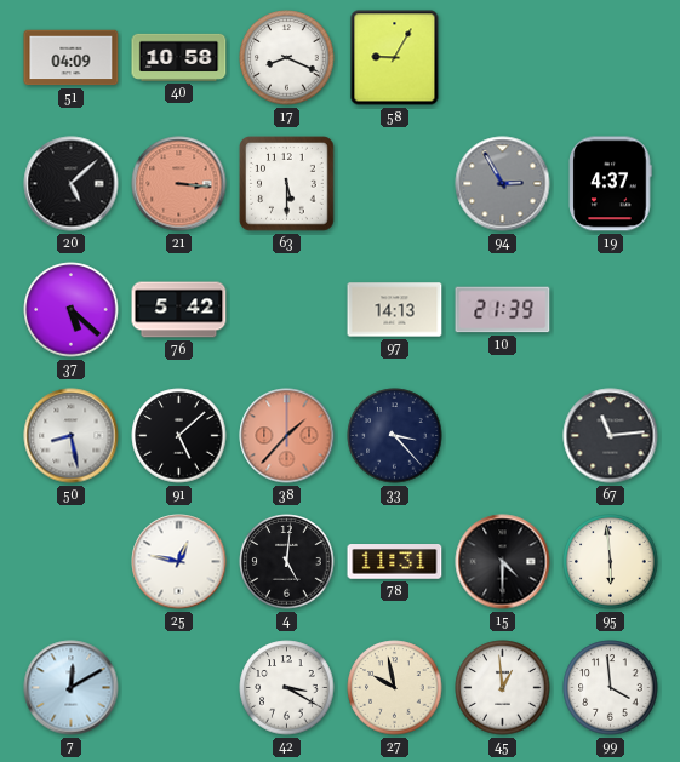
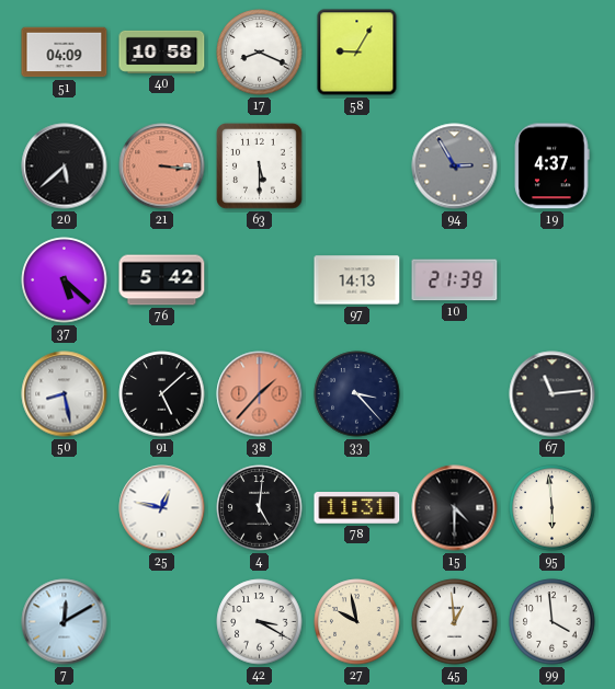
20: 5:08 -> 5:38 (65, 166)
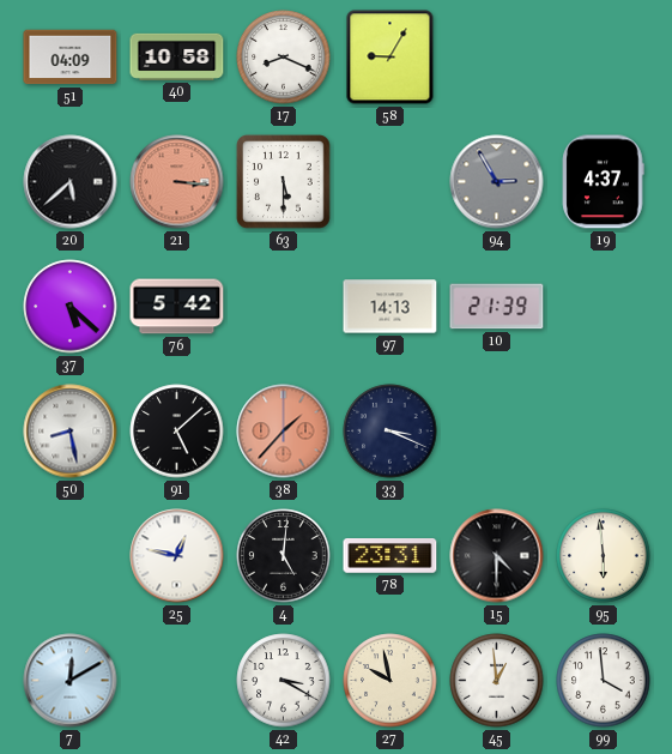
33: 3:23 -> 3:19 (391, 432)
67: 11:14 -> none (553, 394)
78: 11:31 -> 23:31 (391, 556)
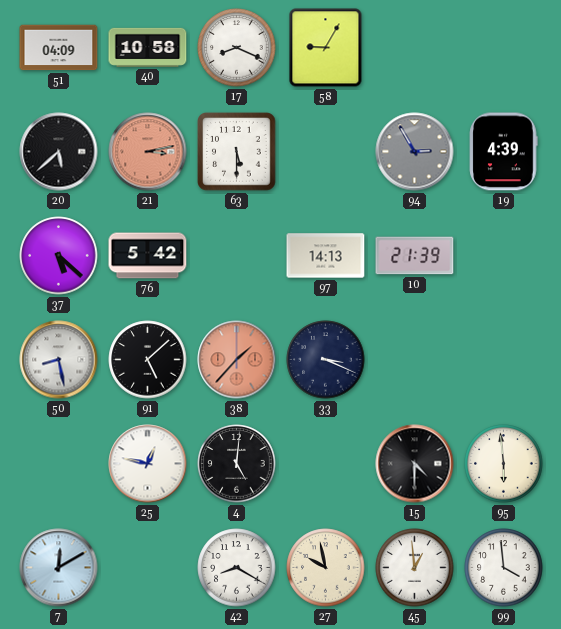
21: 3:16 -> 3:13 (148, 152)
19: 4:37 -> 4:39 (504, 152)
78: 23:31 -> none (391, 556)
42: 3:20 -> 8:20 (237, 568)
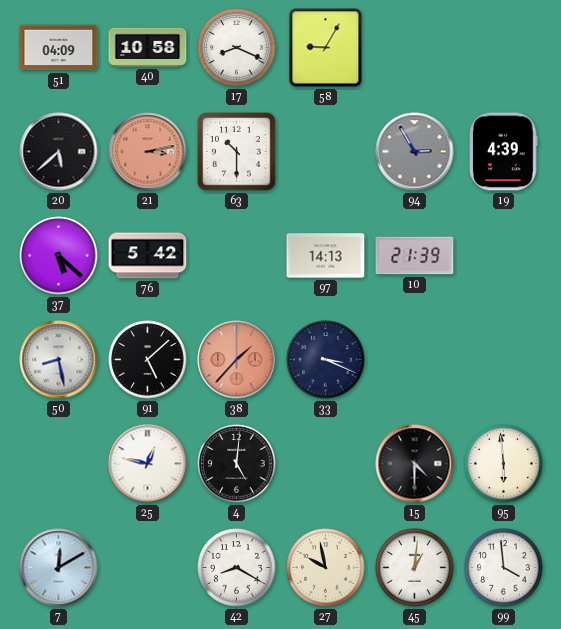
63: 5:30 -> 10:30 (237, 152)
45: 12:59 -> 1:01 (415, 568)
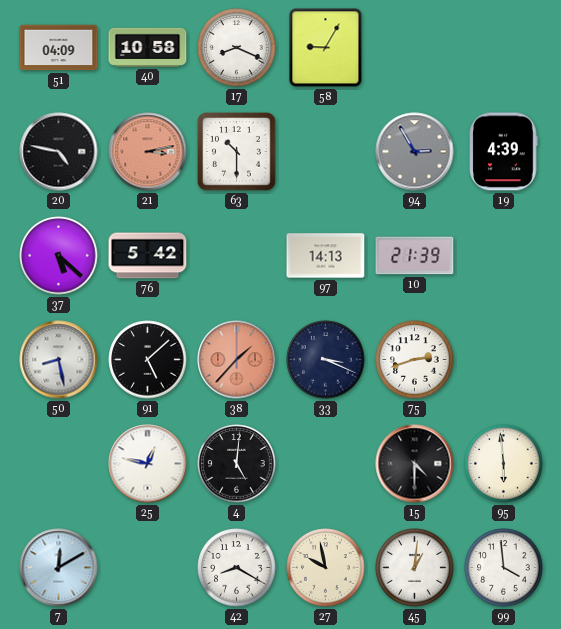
20: 5:38 -> 4:47 (59, 152)
75: none -> 2:42 (415, 360)
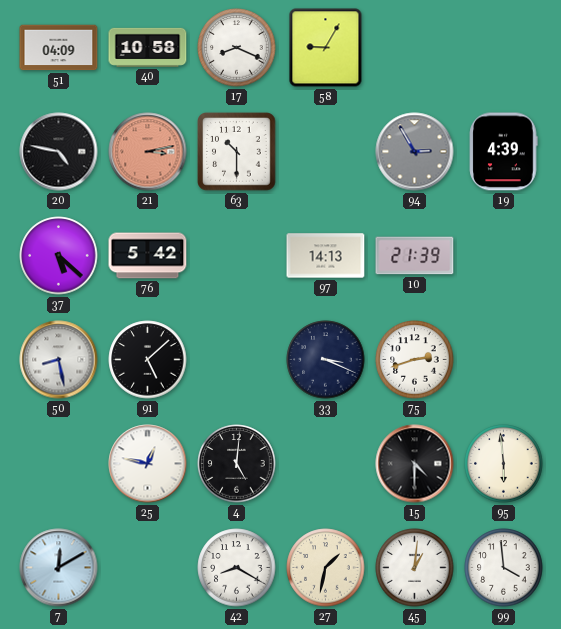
38: 1:37 -> none (237, 360)
27: 9:58 -> 1:32 (326, 568)
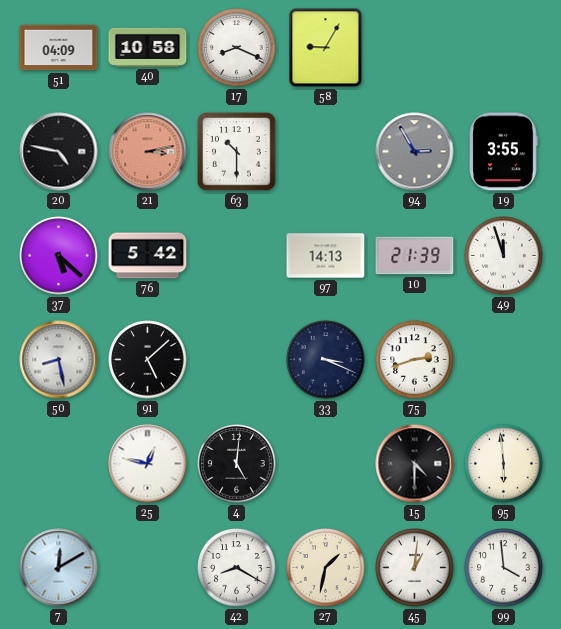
19: 4:39 -> 3:55 (504, 152)
49: none -> 11:57 (504, 256)
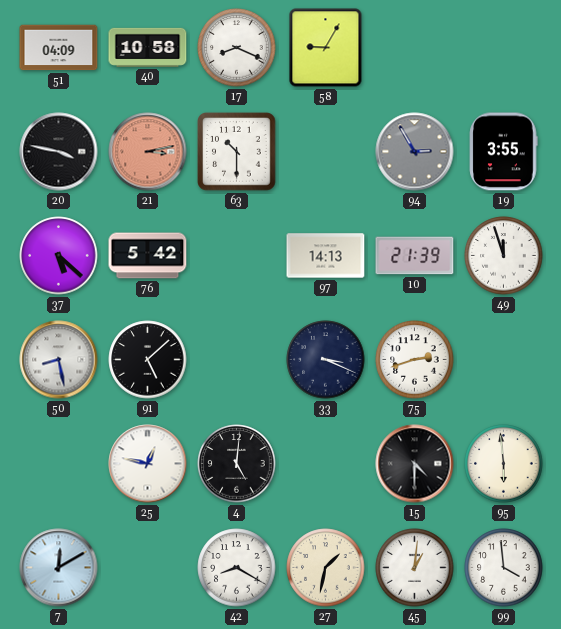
20: 4:47 -> 3:47 (59, 152)
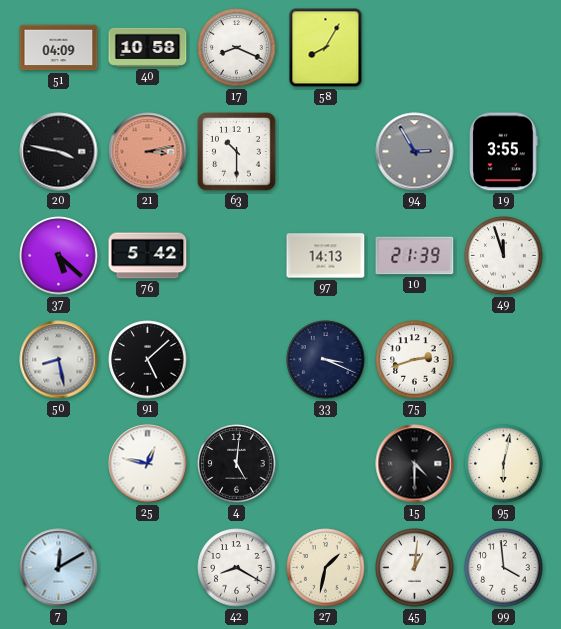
58: 9:05 -> 8:05 (326, 48)
95: 5:59 -> 6:02 (504, 464)
